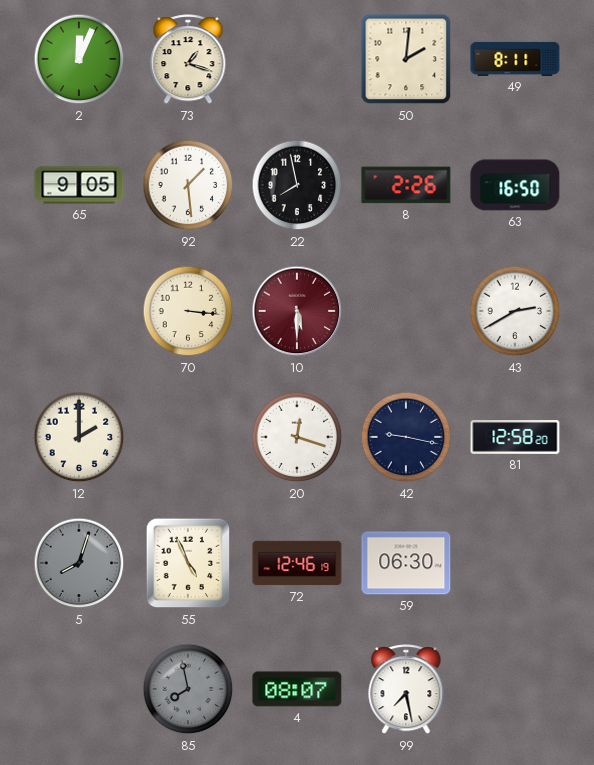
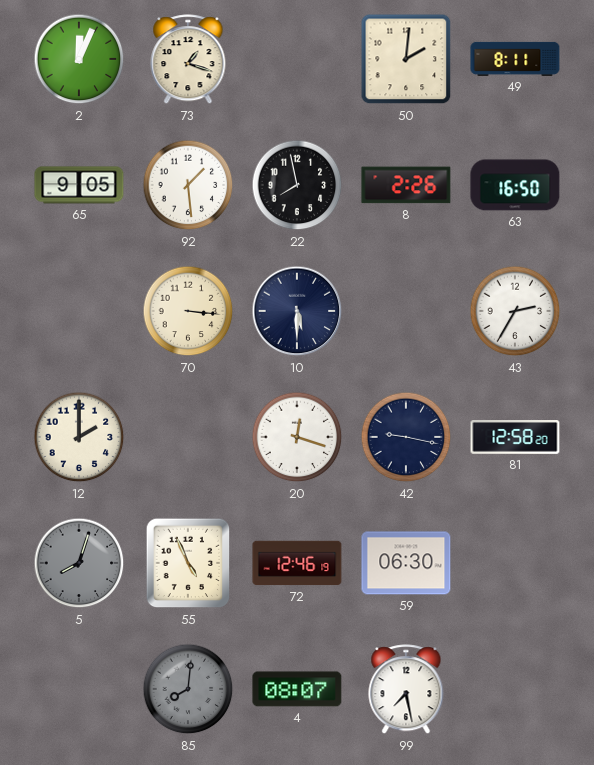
10 dial: burgundy -> navy (297, 311)
43: 2:40 -> 2:35 (515, 311)
85: 7:58 -> 8:01 (188, 689)
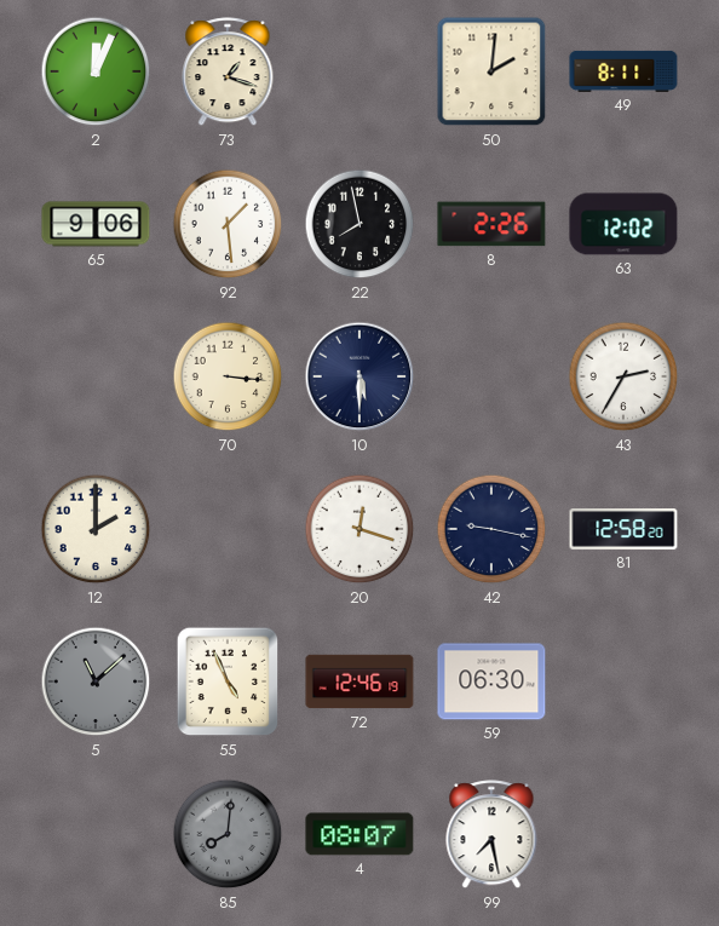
65: 9:05 -> 9:06 (96, 224)
63: 16:50 -> 12:02 (623, 224)
5: 8:03 -> 11:08 (96, 681)
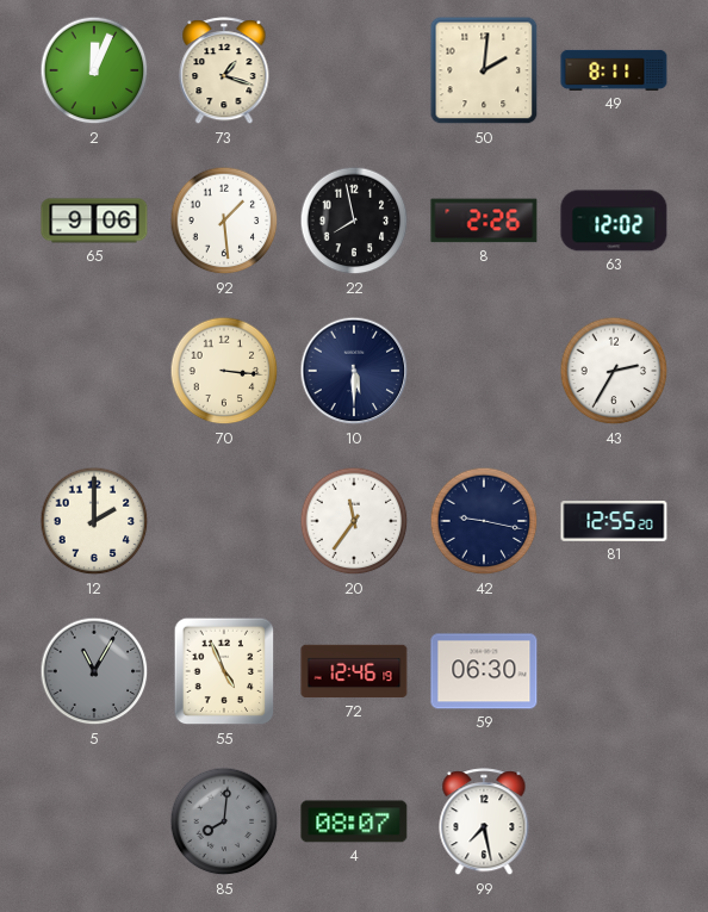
20: 12:18 -> 11:36 (354, 521)
81: 12:58 -> 12:55 (614, 522)
5: 11:08 -> 11:05 (94, 671)
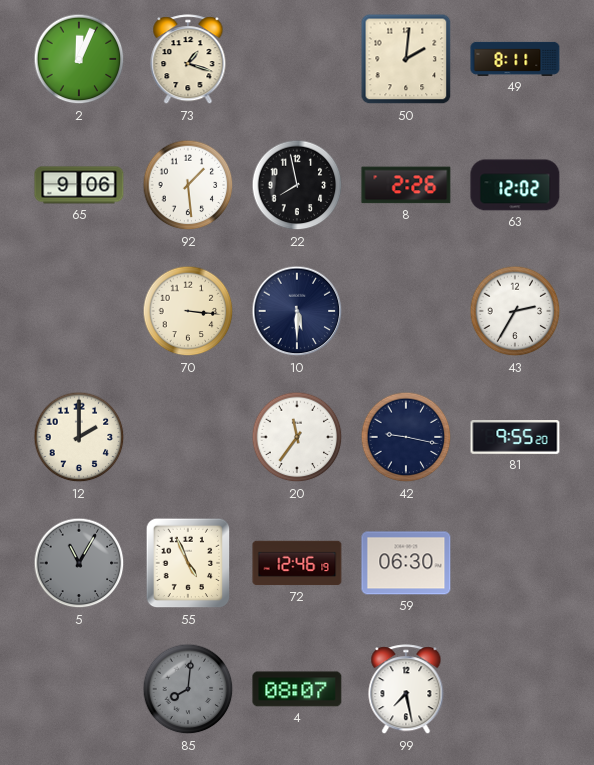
81: 12:55 -> 9:55 (515, 438)
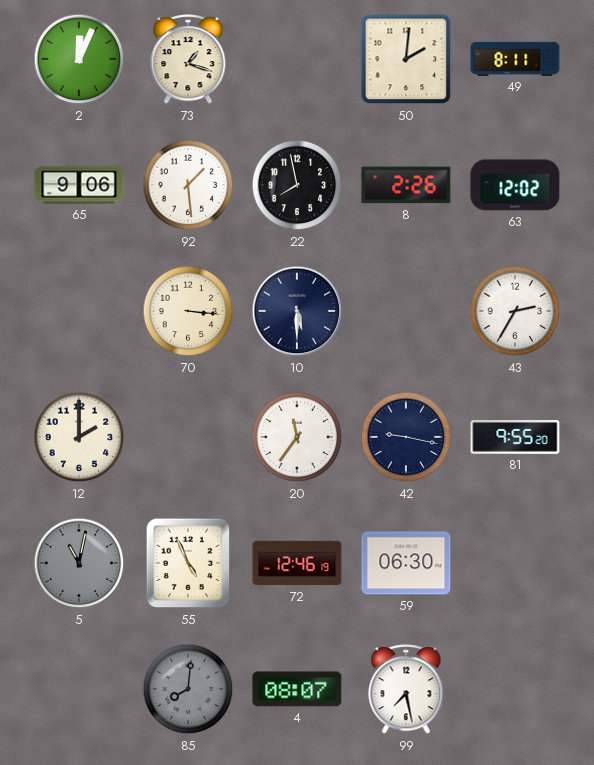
5: 11:05 -> 11:02 (79, 563)
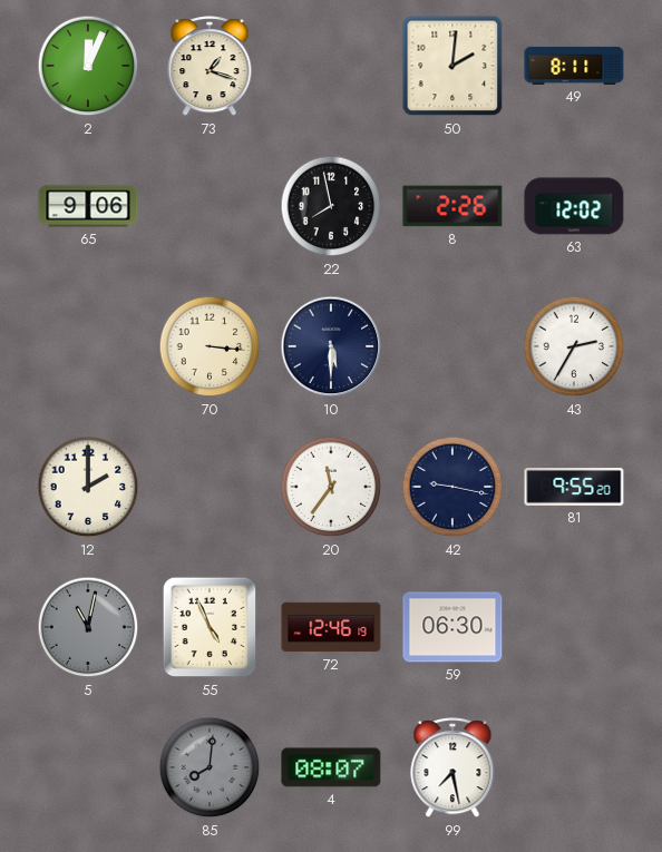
92: 1:29 -> none (188, 185)
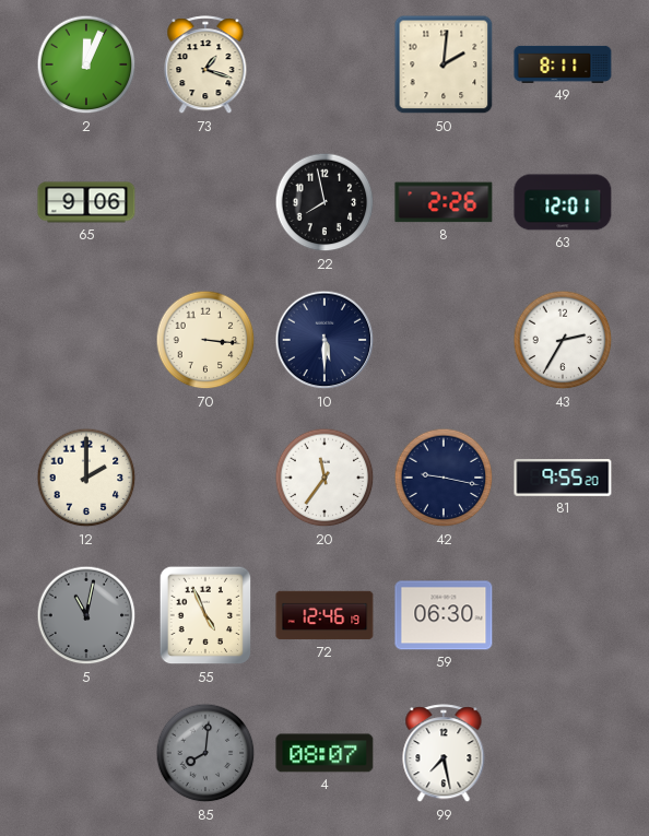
63: 12:02 -> 12:01 (563, 202)
